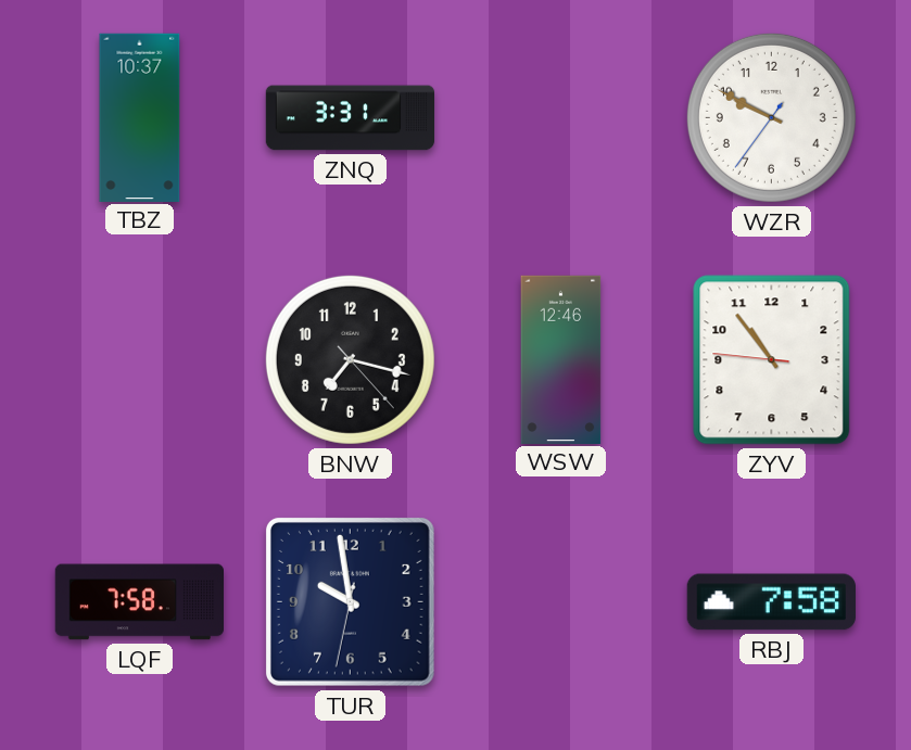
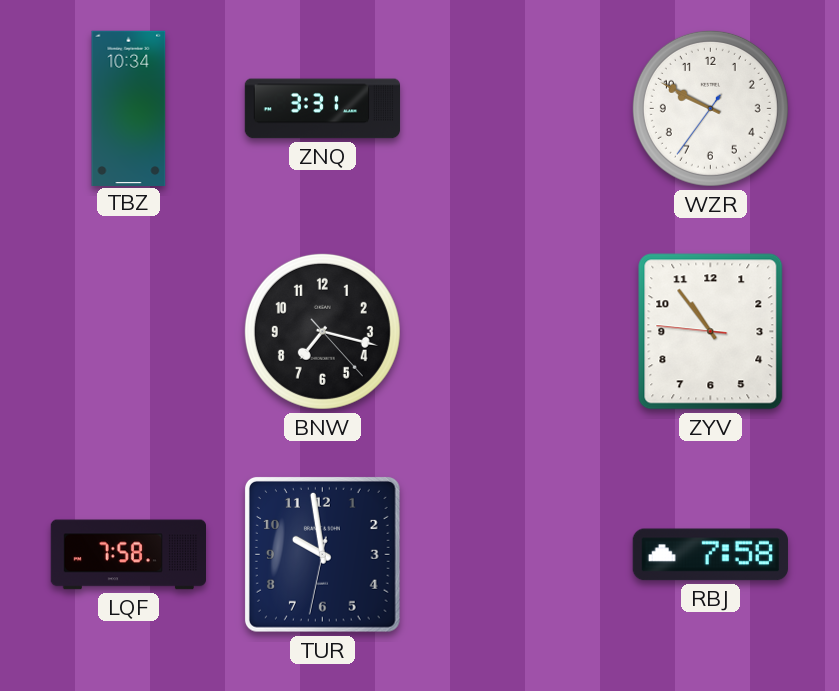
TBZ: 10:37 -> 10:34 (129, 108)
WSW: 12:46 -> none (561, 359)
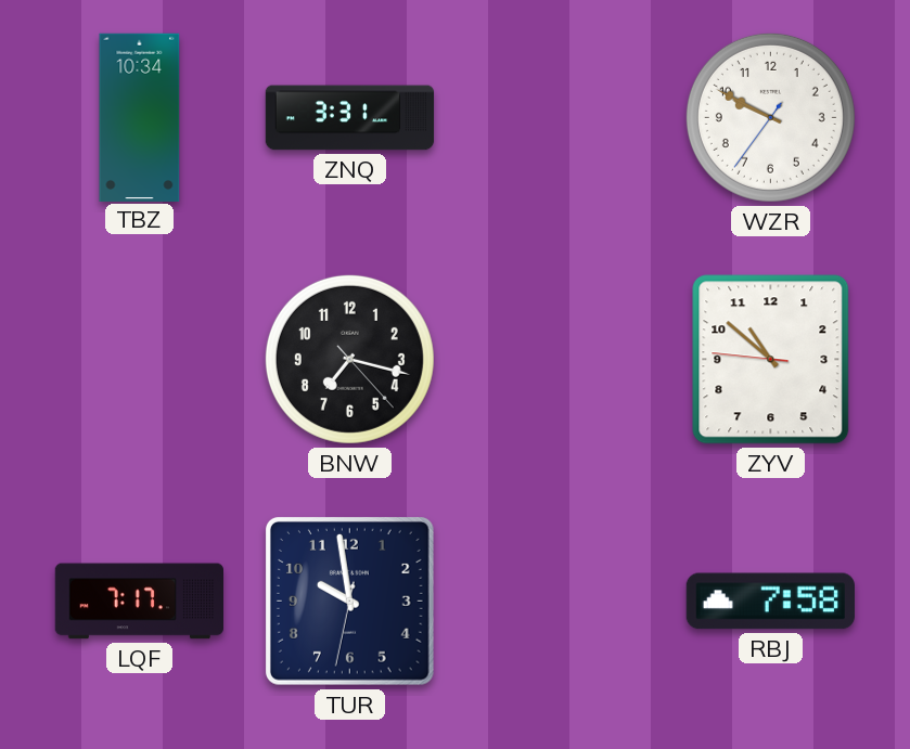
ZYV: 10:53 -> 10:51 (771, 360)
LQF: 7:58 -> 7:17 (139, 602)
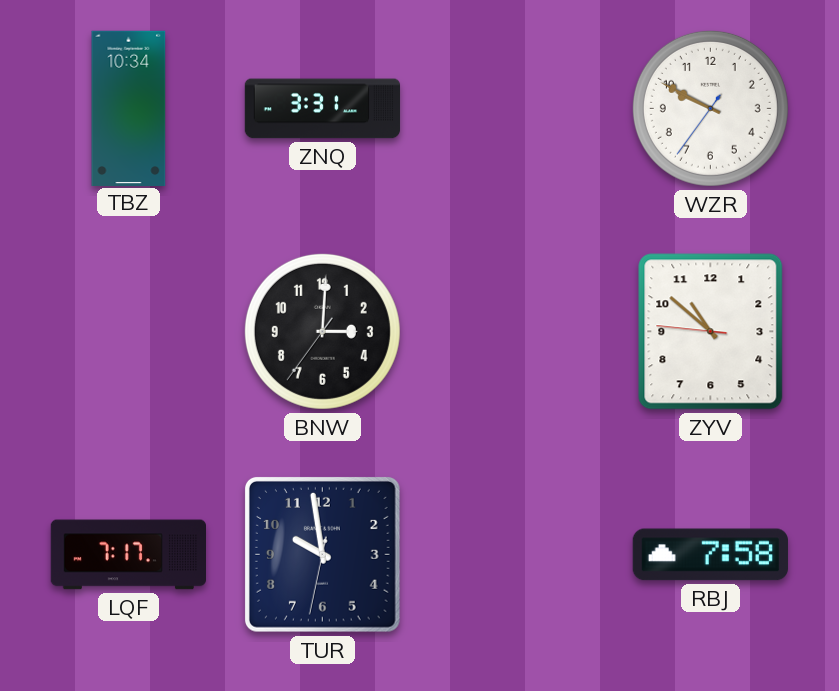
BNW: 7:17 -> 3:00 (322, 331)
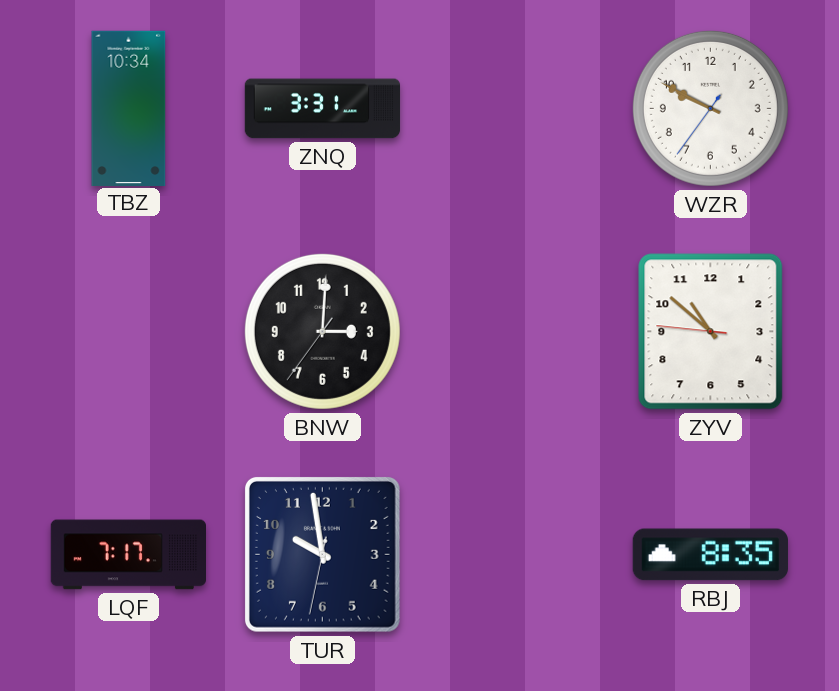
RBJ: 7:58 -> 8:35 (710, 555)
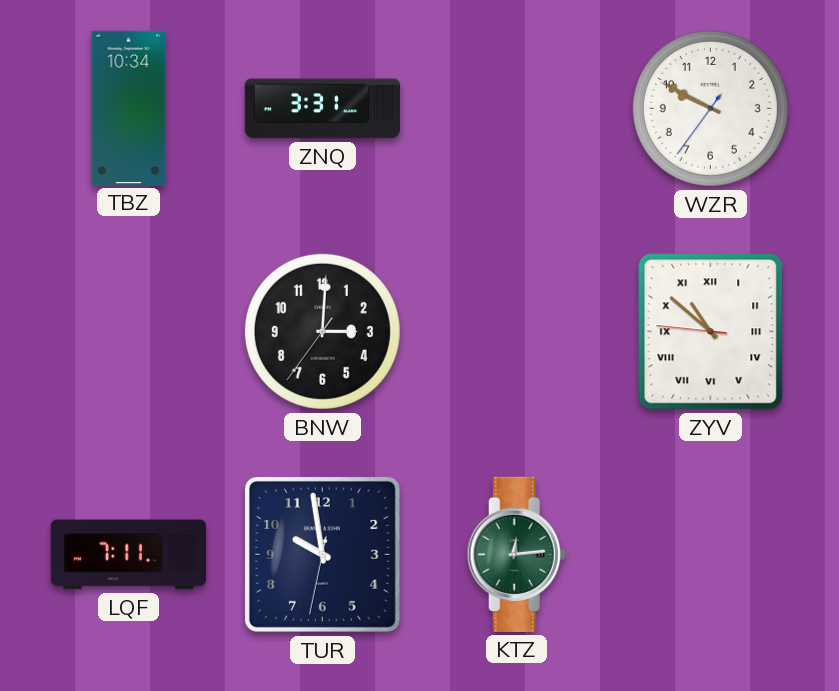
ZYV numerals: Arabic -> Roman (711, 332)
LQF: 7:17 -> 7:11 (128, 555)
KTZ: none -> 12:14 (516, 554)
RBJ: 8:35 -> none (710, 555)
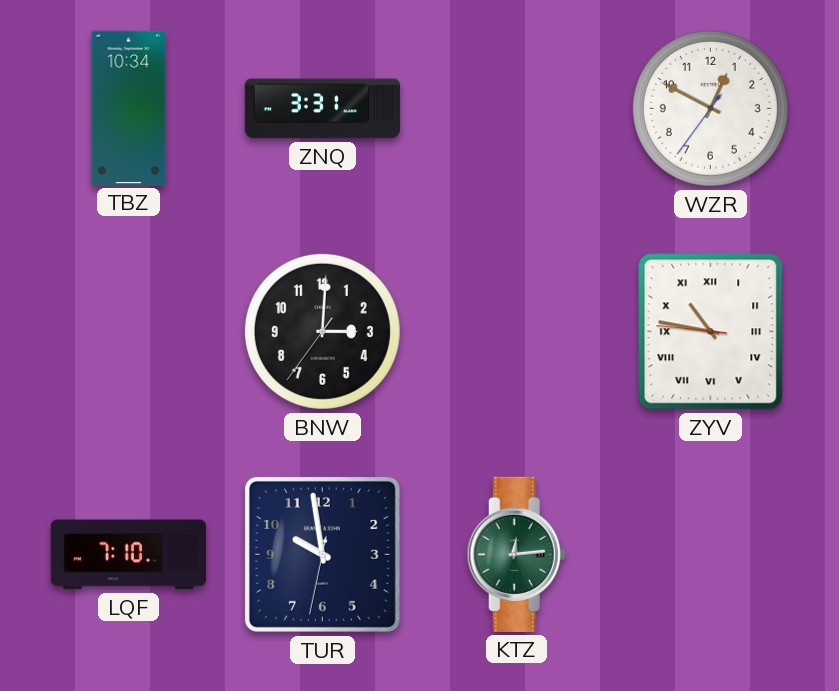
WZR: 9:49 -> 12:49 (710, 108)
ZYV: 10:51 -> 10:46 (711, 332)
LQF: 7:11 -> 7:10 (128, 555)
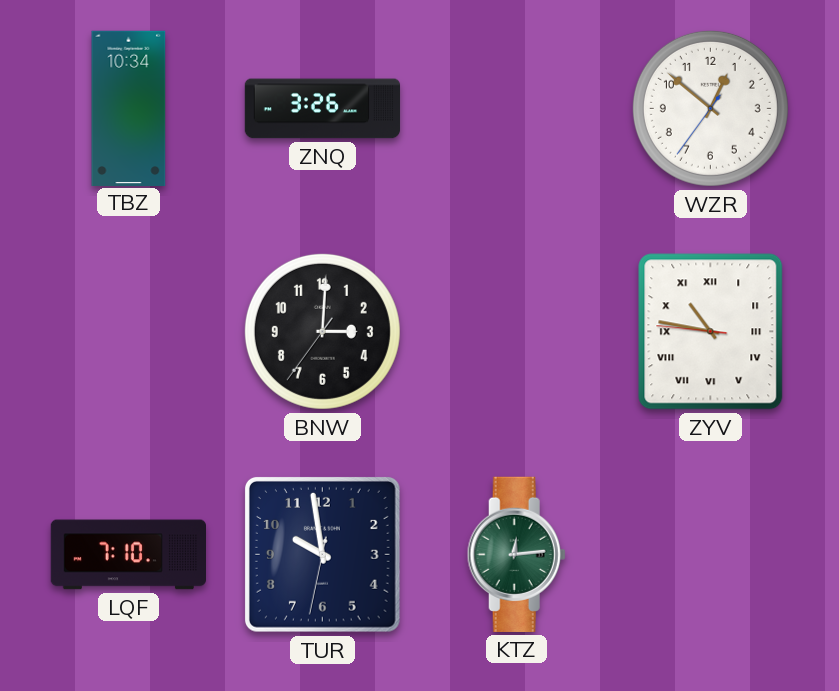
ZNQ: 3:31 -> 3:26 (323, 109)
WZR: 12:49 -> 12:51 (710, 108)
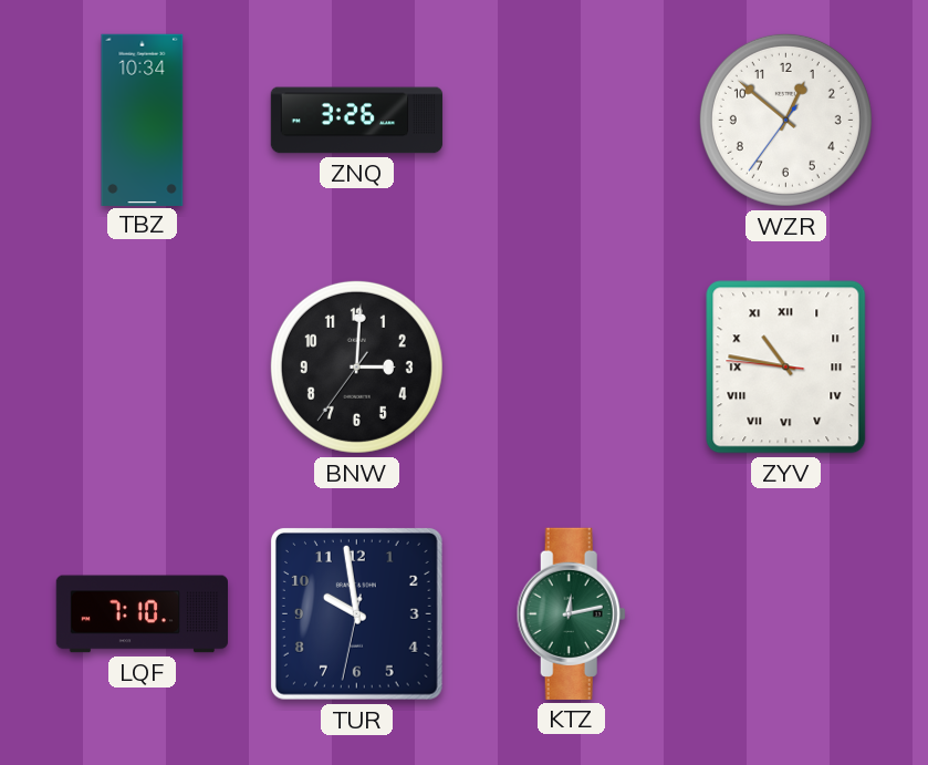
KTZ: 12:14 -> 12:13 (571, 613)
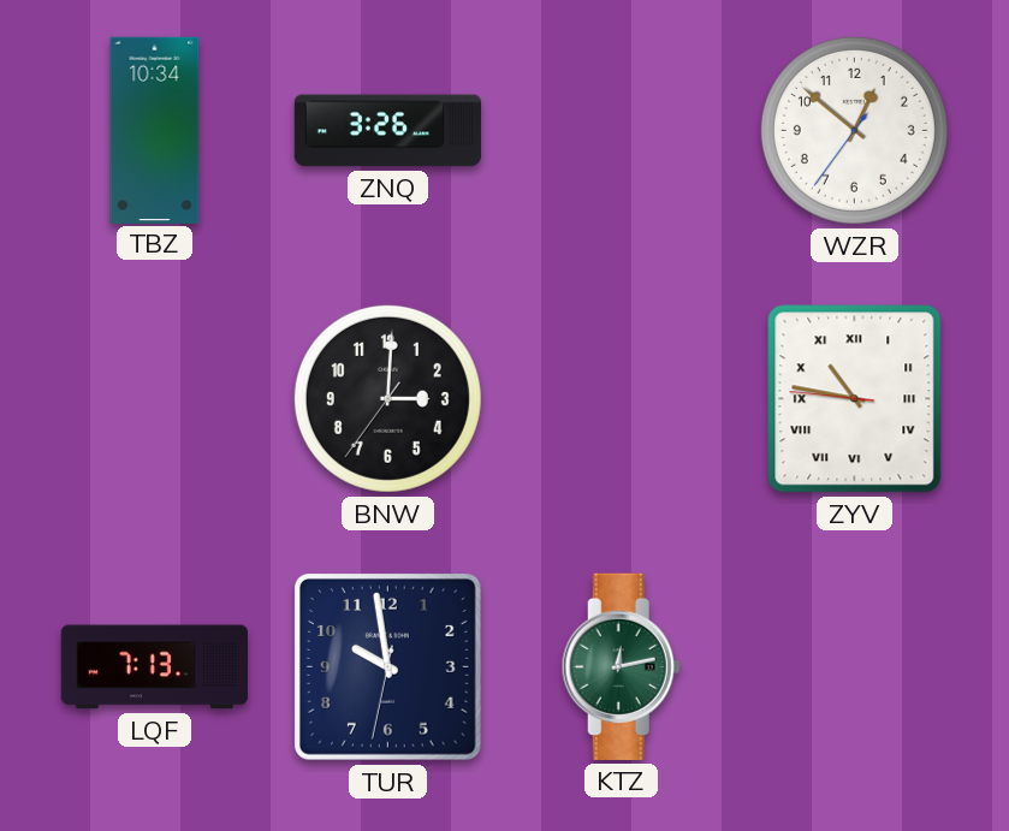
LQF: 7:10 -> 7:13 (154, 667)
